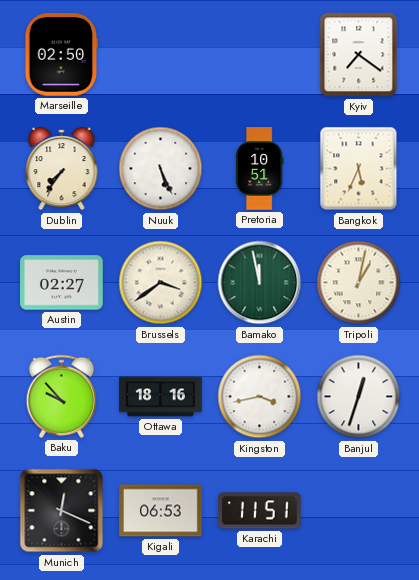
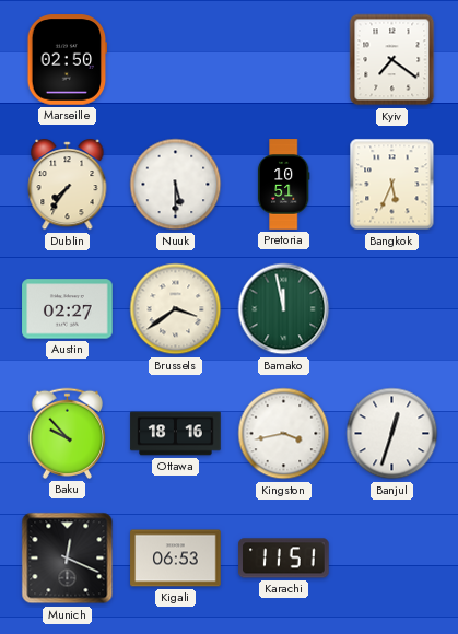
Nuuk: 5:26 -> 5:30 (176, 185)
Tripoli: 1:02 -> none (359, 283)
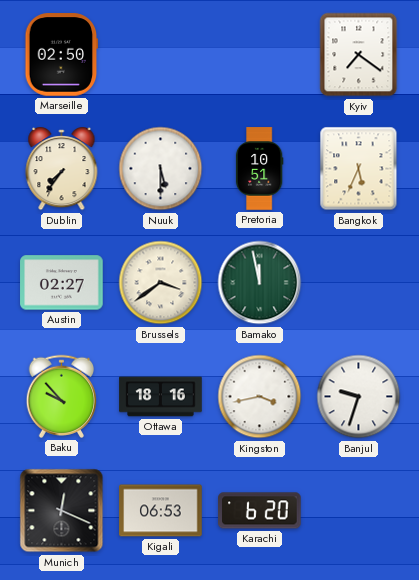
Banjul: 12:33 -> 9:33 (359, 397)
Karachi: 11:51 -> 6:20 (260, 511)
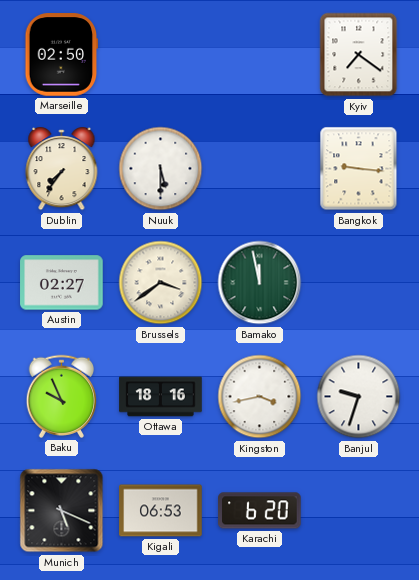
Pretoria: 10:51 -> none (259, 169)
Bangkok: 5:34 -> 9:16 (359, 169)
Baku: 9:53 -> 9:56 (62, 396)
Munich: 12:19 -> 5:19 (62, 511)
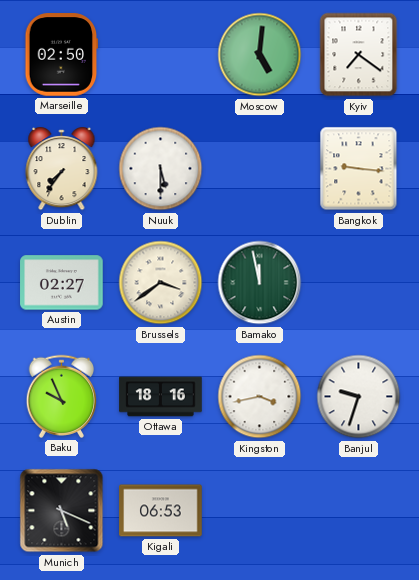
Moscow: none -> 5:01 (260, 55)
Karachi: 6:20 -> none (260, 511)
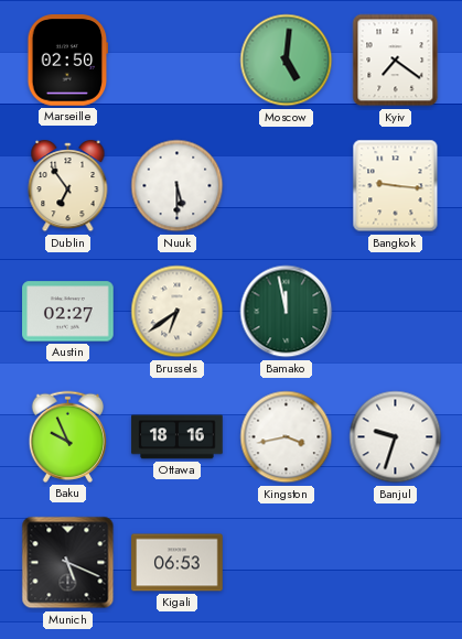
Dublin: 7:36 -> 6:54 (68, 187)
Brussels: 3:39 -> 6:39 (178, 312)
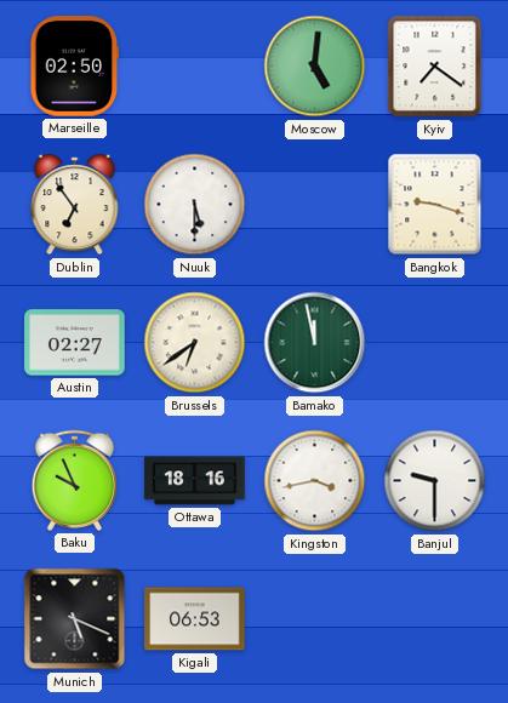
Bangkok: 9:16 -> 9:18 (435, 205)
Banjul: 9:33 -> 9:30 (435, 481)
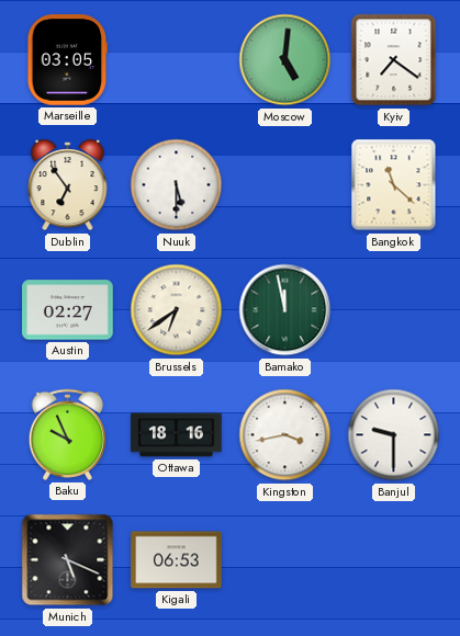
Marseille: 02:50 -> 03:05 (68, 60)
Bangkok: 9:18 -> 11:22 (394, 185)
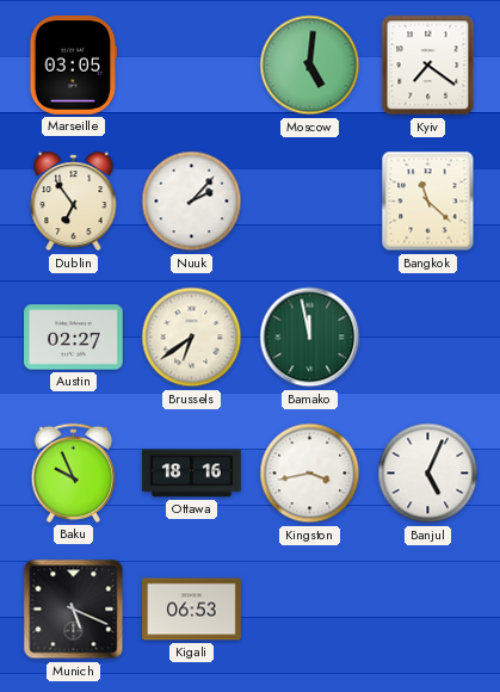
Nuuk: 5:30 -> 2:07 (192, 202)
Banjul: 9:30 -> 5:04 (428, 474)
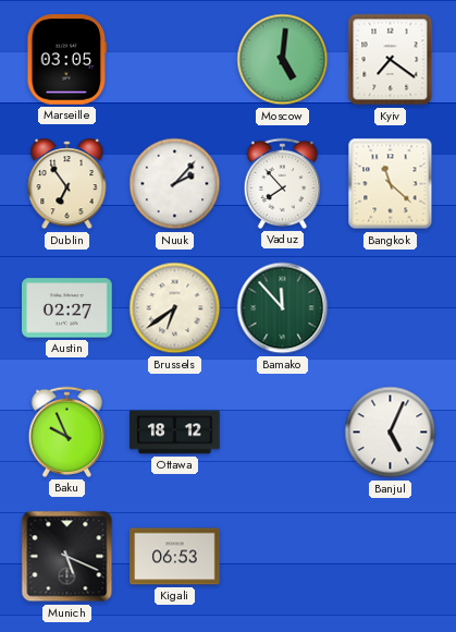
Vaduz: none -> 7:53 (283, 183)
Bamako: 11:58 -> 11:53 (283, 308)
Ottawa: 18:16 -> 18:12 (175, 433)
Kingston: 3:43 -> none (310, 474)
